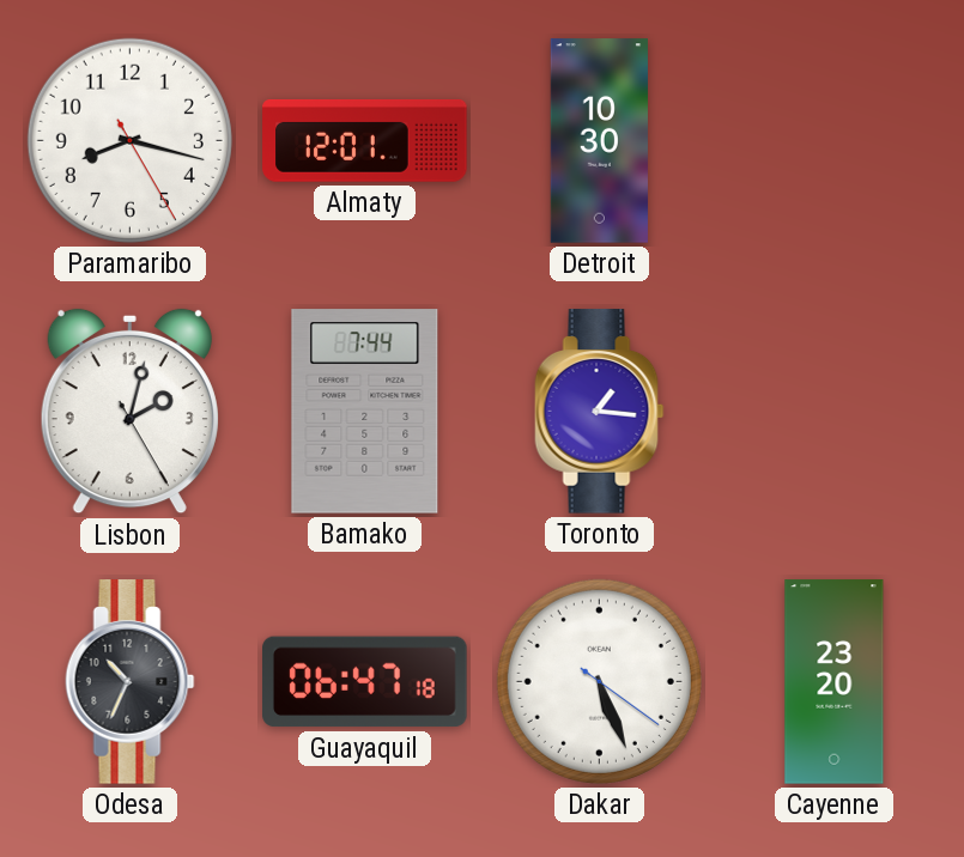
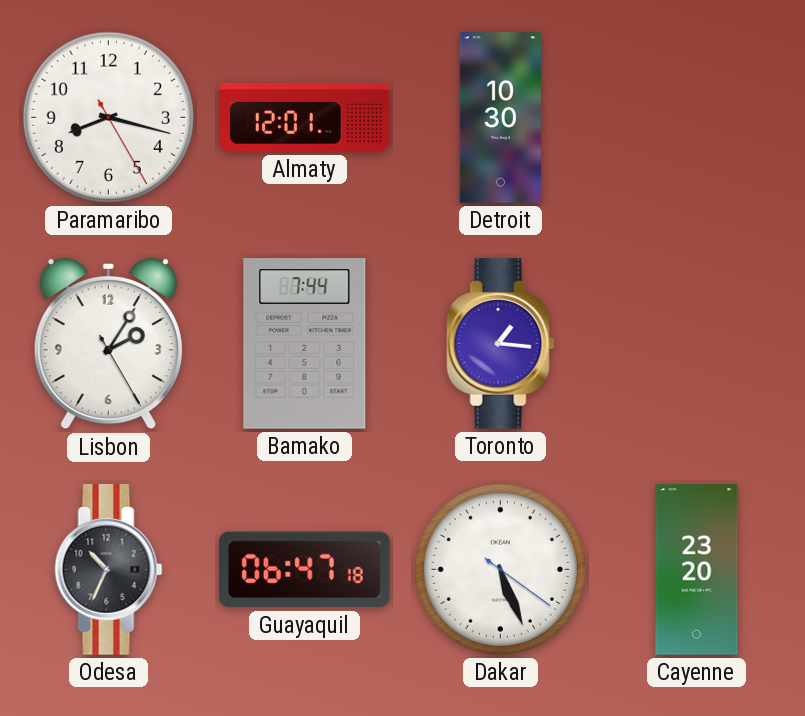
Lisbon: 2:02 -> 2:05 (108, 344)
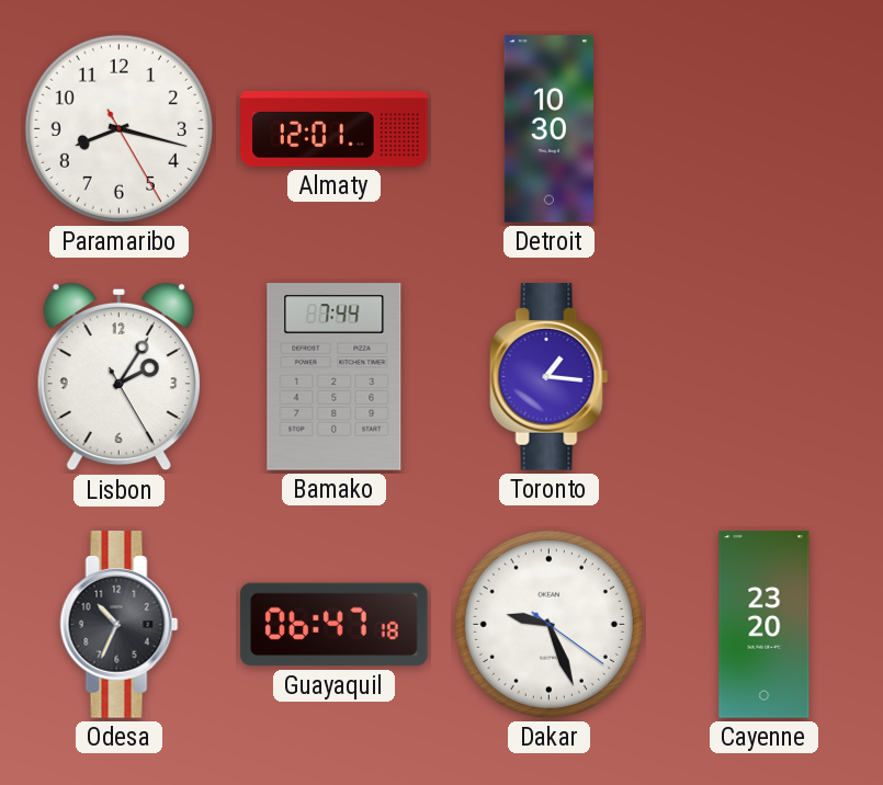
Dakar: 5:26 -> 9:26 (548, 624)
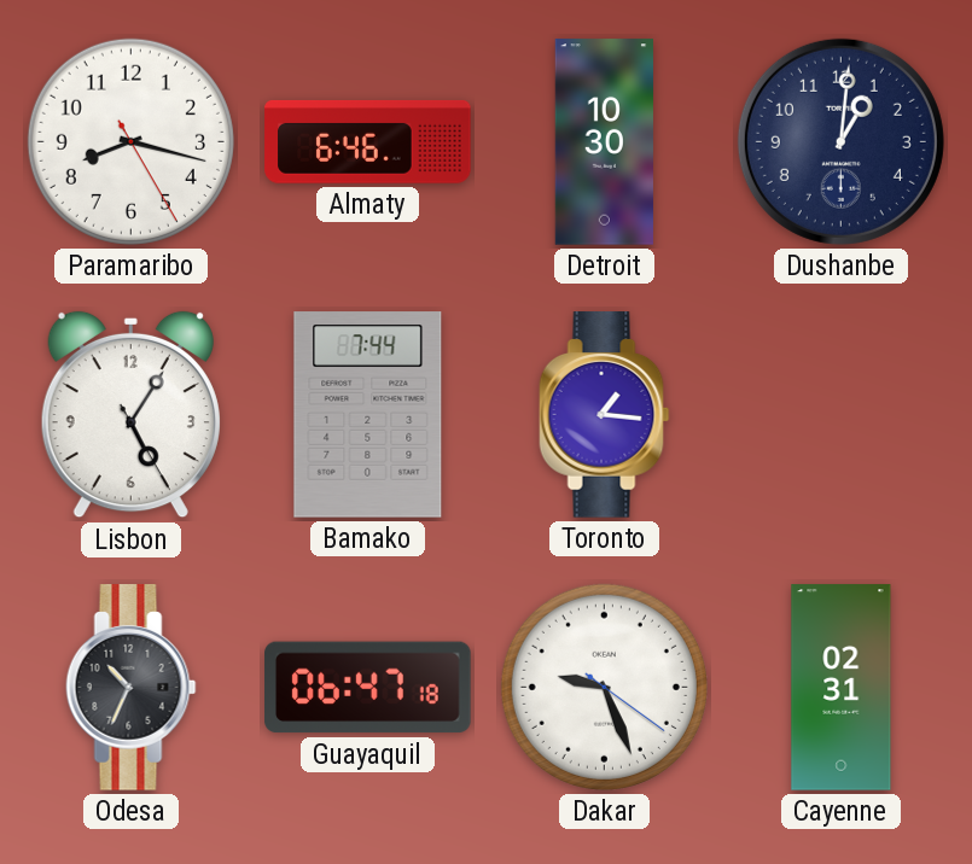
Almaty: 12:01 -> 6:46 (368, 141)
Dushanbe: none -> 1:01 (840, 141)
Lisbon: 2:05 -> 5:05 (130, 415)
Cayenne: 23:20 -> 02:31 (842, 688)
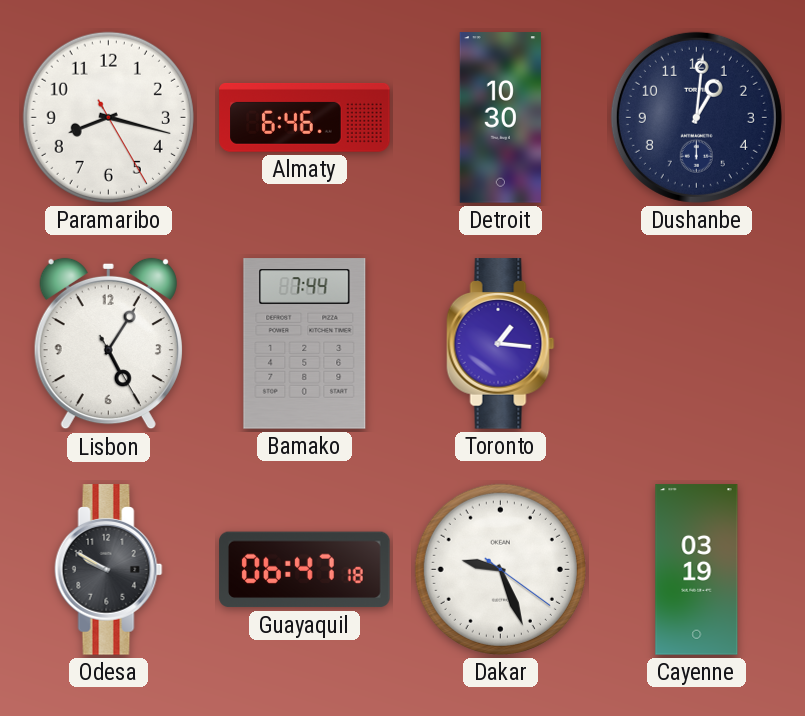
Odesa: 10:34 -> 9:50 (109, 570)
Cayenne: 02:31 -> 03:19 (697, 570)
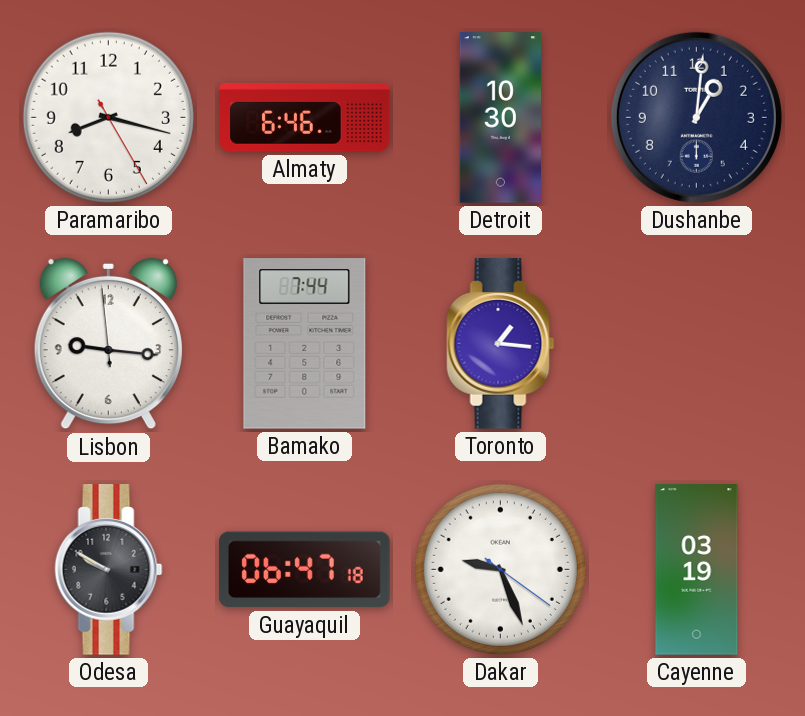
Lisbon: 5:05 -> 9:15 (108, 344)
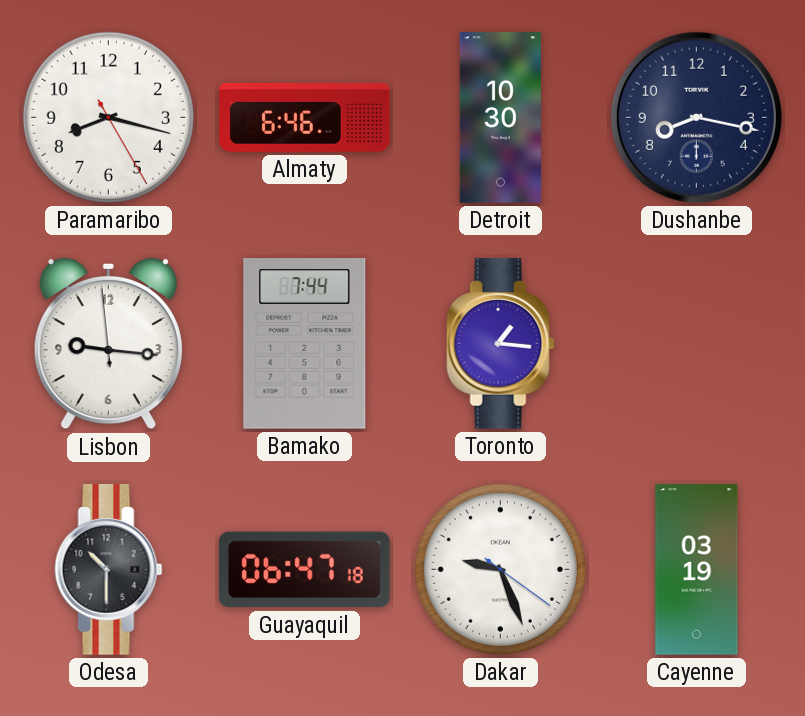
Dushanbe: 1:01 -> 8:17 (696, 117)
Odesa: 9:50 -> 10:30 (109, 570)
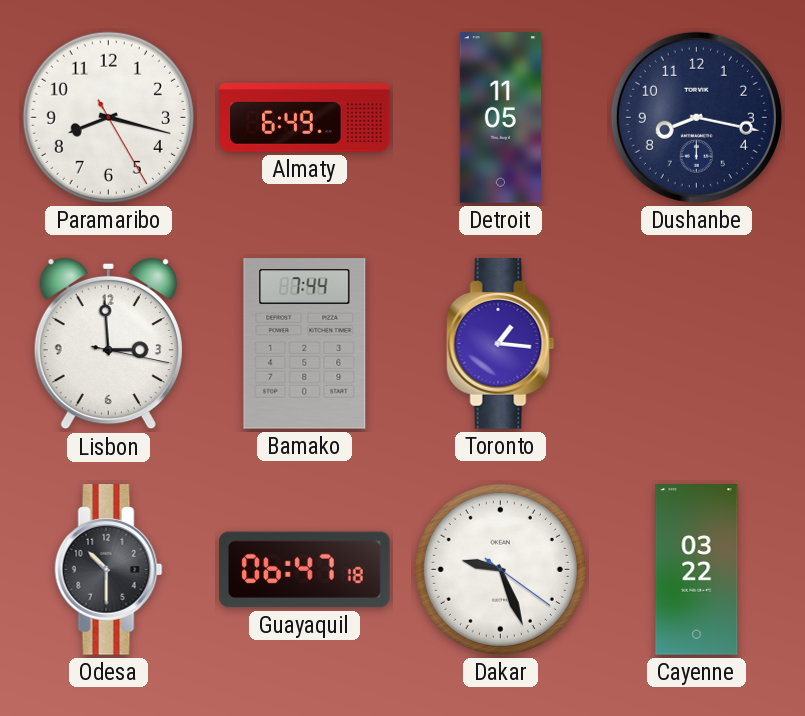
Almaty: 6:46 -> 6:49 (305, 117)
Detroit: 10:30 -> 11:05 (500, 118)
Lisbon: 9:15 -> 2:59 (108, 344)
Cayenne: 03:19 -> 03:22 (697, 570)
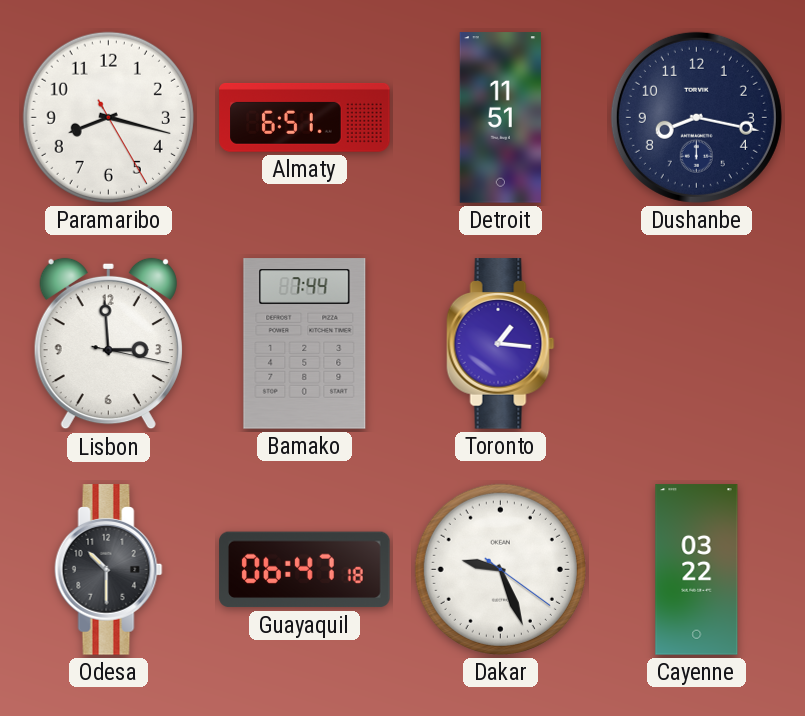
Almaty: 6:49 -> 6:51 (305, 117)
Detroit: 11:05 -> 11:51 (500, 118)
